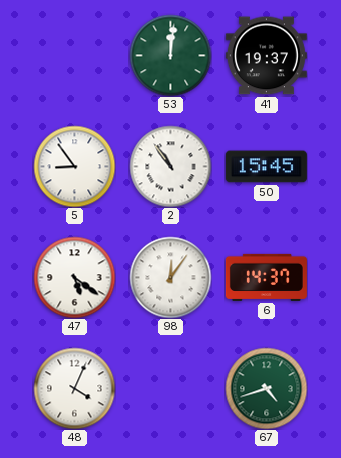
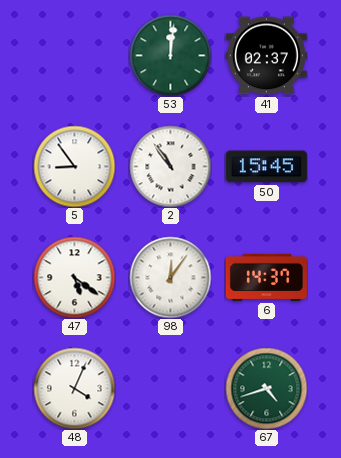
41: 19:37 -> 02:37 (266, 56)
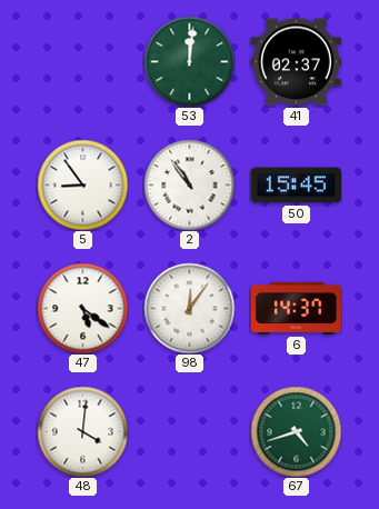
48: 4:04 -> 4:01 (82, 431)
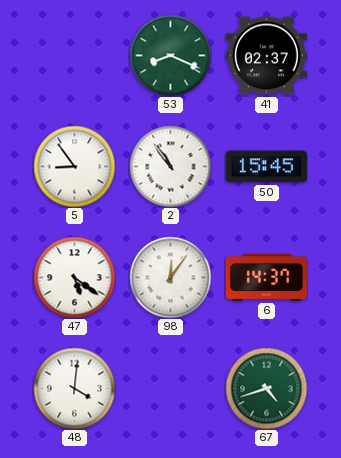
53: 12:01 -> 8:19 (170, 55)
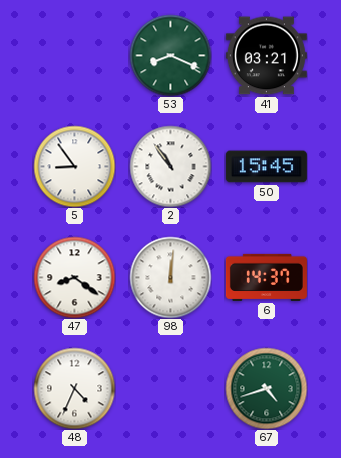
41: 02:37 -> 03:21 (266, 56)
47: 5:21 -> 8:21 (74, 277)
98: 12:06 -> 12:01 (170, 277)
48: 4:01 -> 4:34 (74, 388)
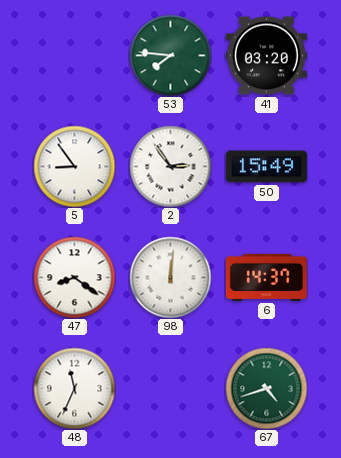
53: 8:19 -> 7:46 (170, 55)
41: 03:21 -> 03:20 (266, 56)
2: 10:54 -> 2:54 (170, 166)
50: 15:45 -> 15:49 (266, 167)
48: 4:34 -> 11:34 (74, 388)
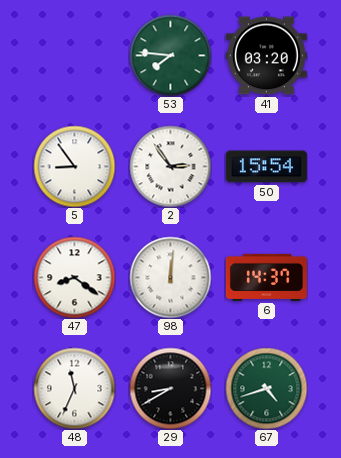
50: 15:49 -> 15:54 (266, 167)
29: none -> 8:40 (170, 388)
